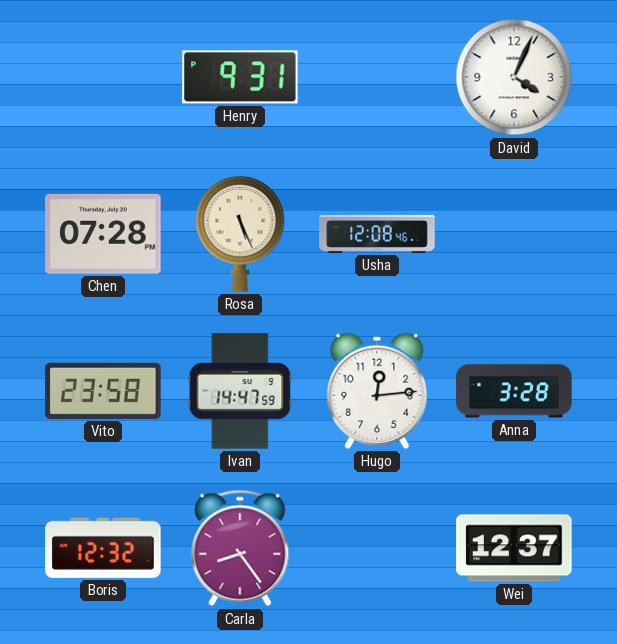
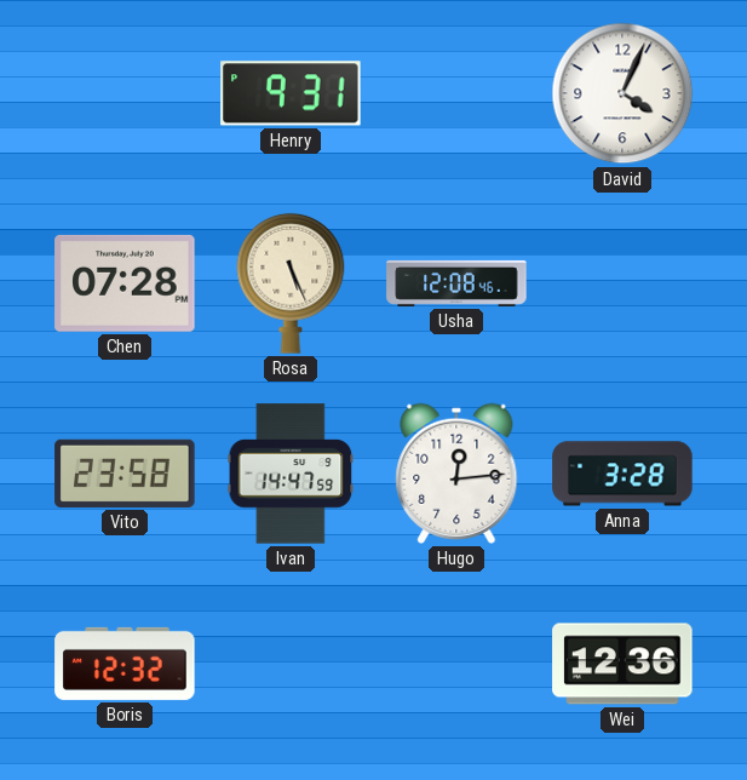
Carla: 8:24 -> none (240, 548)
Wei: 12:37 -> 12:36 (622, 664)
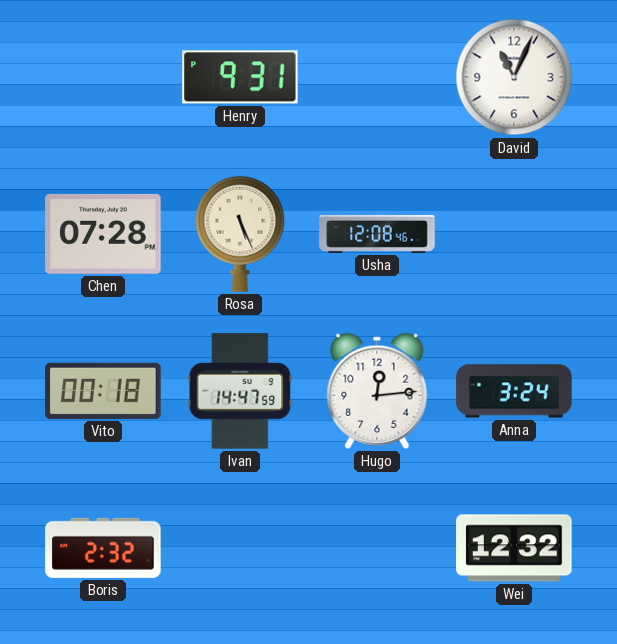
David: 4:04 -> 11:04 (514, 77)
Vito: 23:58 -> 00:18 (103, 391)
Anna: 3:28 -> 3:24 (514, 391)
Boris: 12:32 -> 2:32 (103, 548)
Wei: 12:36 -> 12:32 (514, 548)
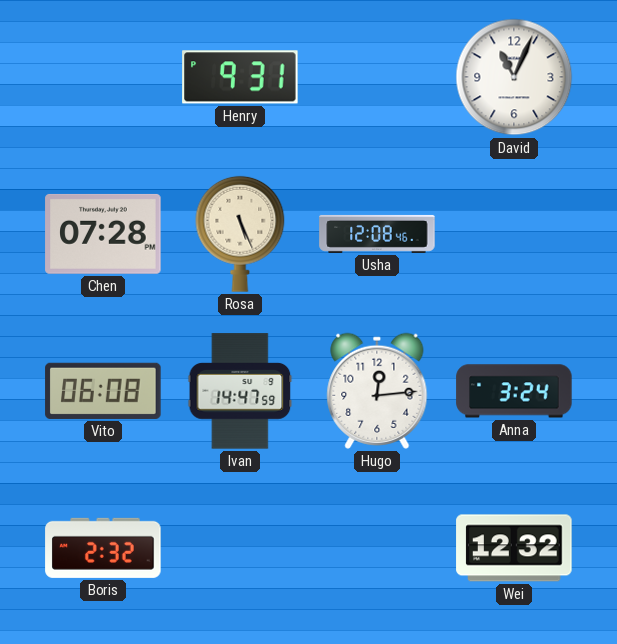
Vito: 00:18 -> 06:08 (103, 391)
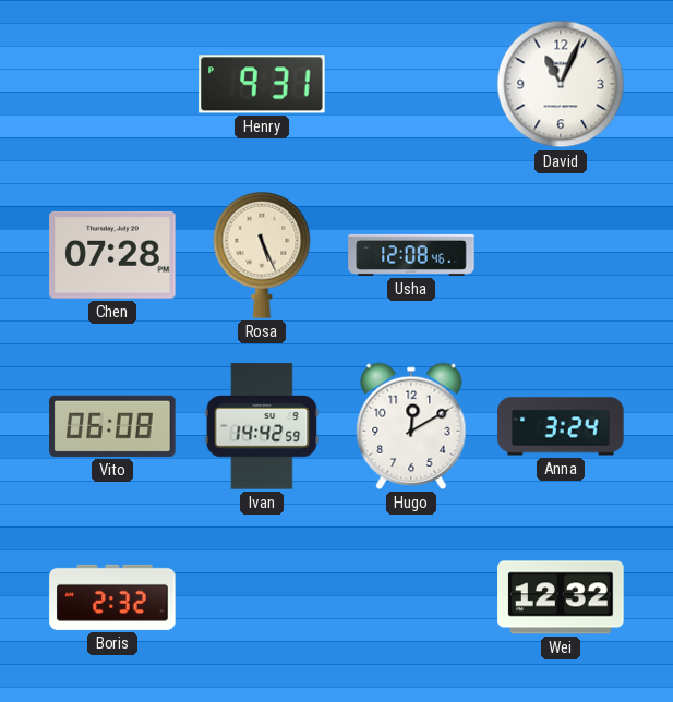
Ivan: 14:47 -> 14:42 (262, 426)
Hugo: 12:14 -> 12:10 (411, 426)
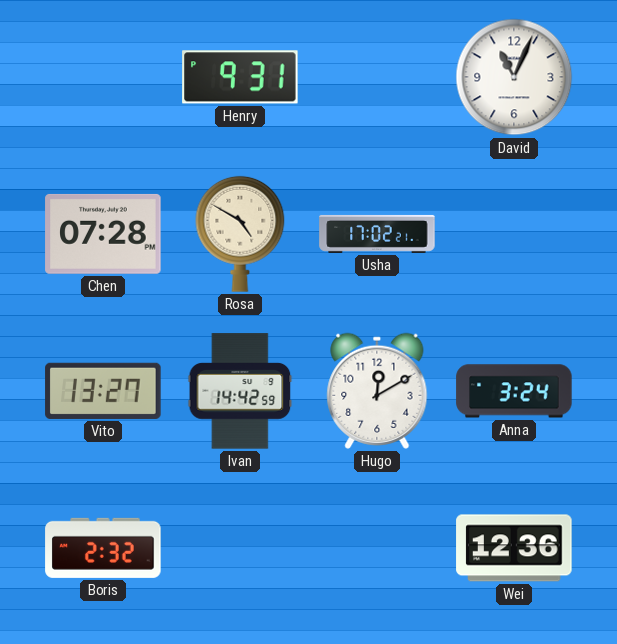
Rosa: 5:26 -> 4:50 (240, 234)
Usha: 12:08 -> 17:02 (377, 234)
Vito: 06:08 -> 13:27 (103, 391)
Wei: 12:32 -> 12:36 (514, 548)
